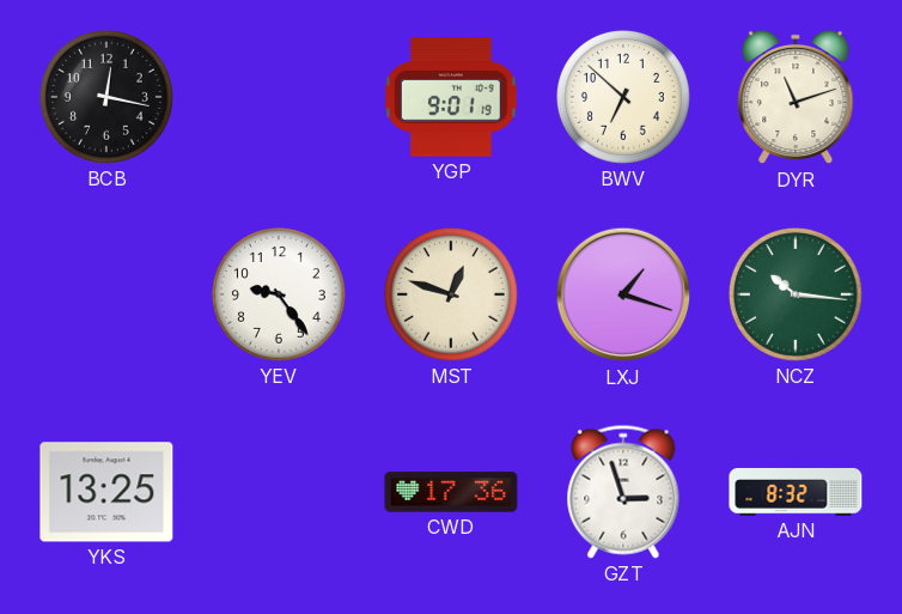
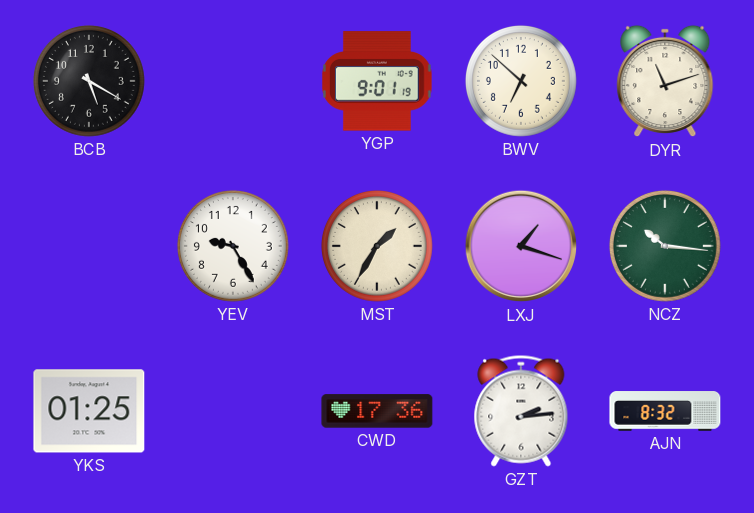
BCB: 12:17 -> 5:20 (89, 81)
YEV: 9:24 -> 9:25 (233, 246)
MST: 12:48 -> 1:35 (377, 246)
YKS: 13:25 -> 01:25 (89, 411)
GZT: 2:57 -> 2:14 (521, 411)
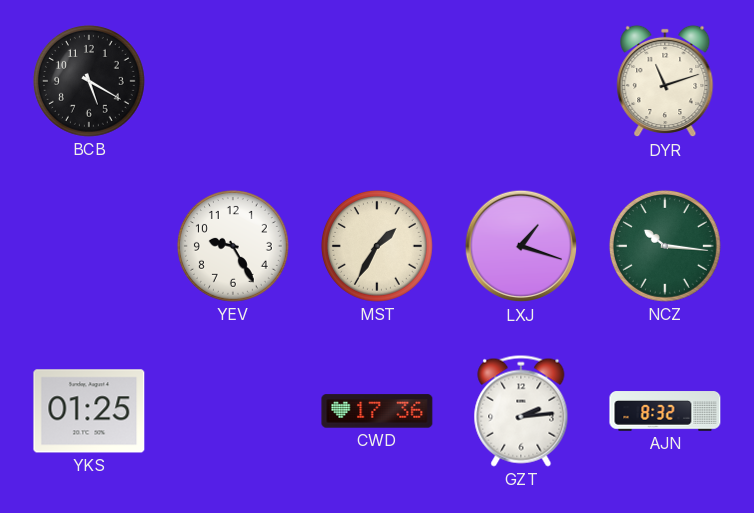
YGP: 9:01 -> none (378, 81)
BWV: 6:52 -> none (521, 81)
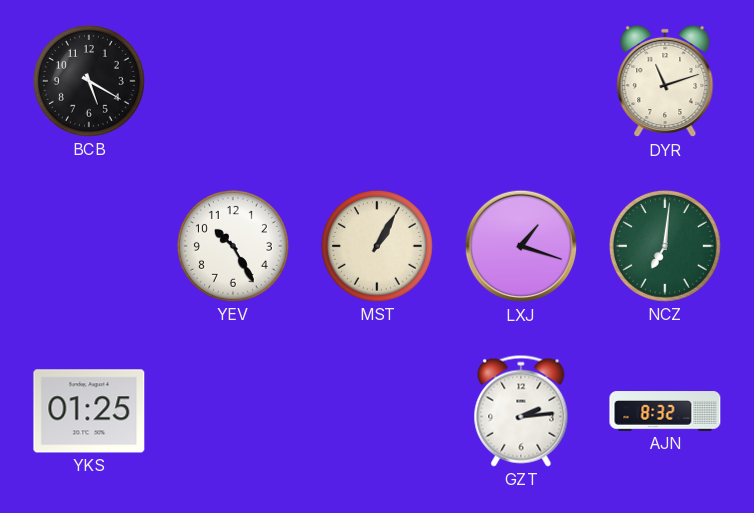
YEV: 9:25 -> 10:25 (233, 246)
MST: 1:35 -> 1:05 (377, 246)
NCZ: 10:16 -> 7:01 (665, 246)
CWD: 17:36 -> none (377, 411)
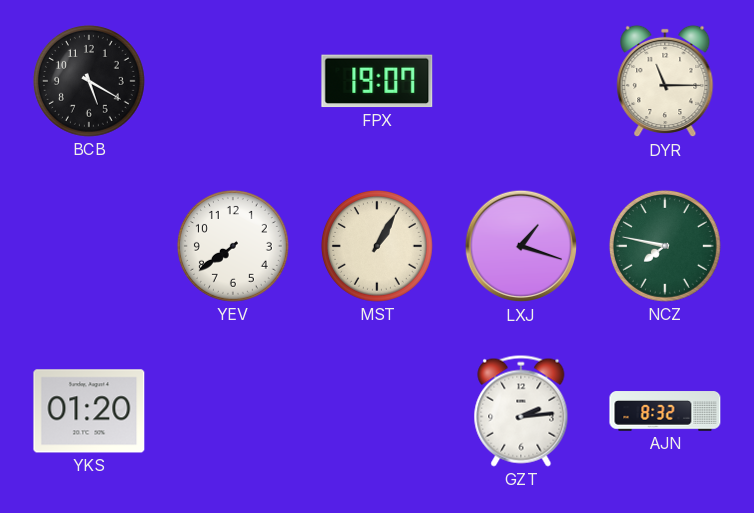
FPX: none -> 19:07 (377, 81)
DYR: 11:12 -> 11:15 (665, 81)
YEV: 10:25 -> 7:39 (233, 246)
NCZ: 7:01 -> 7:47 (665, 246)
YKS: 01:25 -> 01:20 (89, 411)
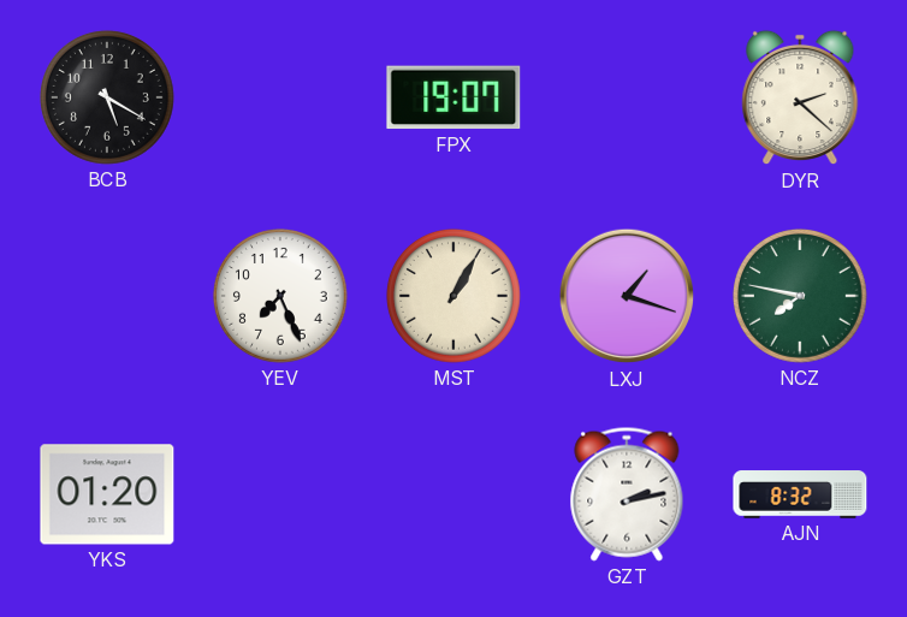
DYR: 11:15 -> 2:22 (800, 97)
YEV: 7:39 -> 7:26 (280, 296)
GZT: 2:14 -> 2:13 (627, 494)
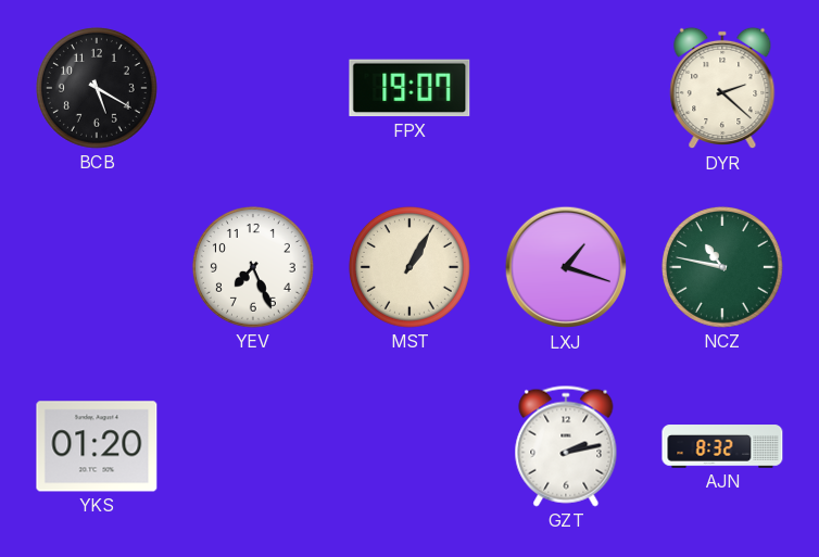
NCZ: 7:47 -> 10:47 (722, 267)
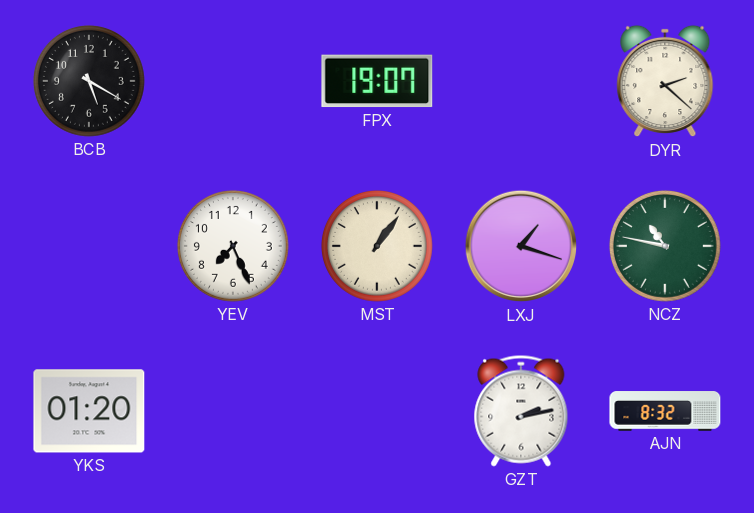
MST: 1:05 -> 1:06 (377, 246)
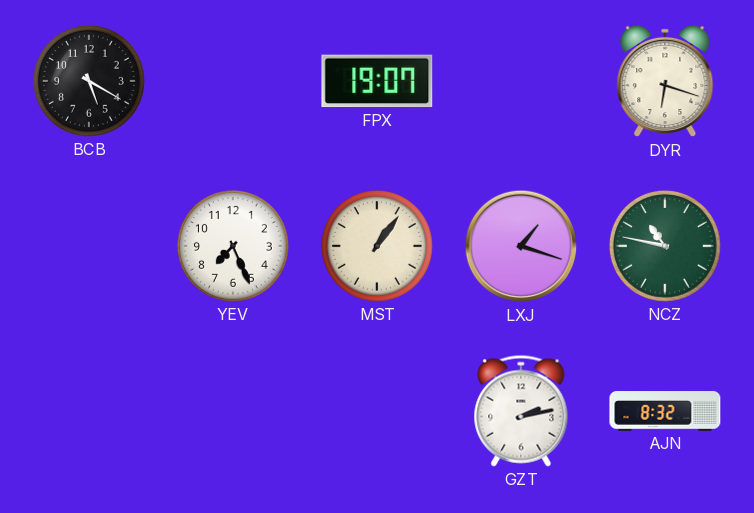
DYR: 2:22 -> 6:18 (665, 81)
YKS: 01:20 -> none (89, 411)
